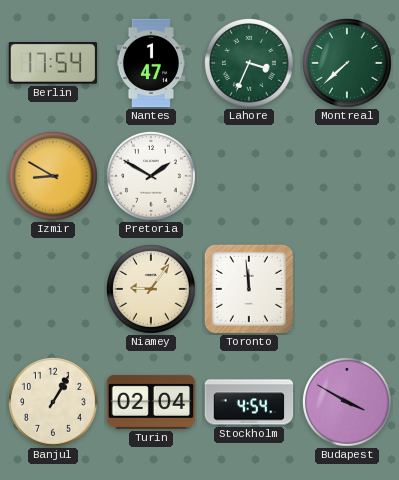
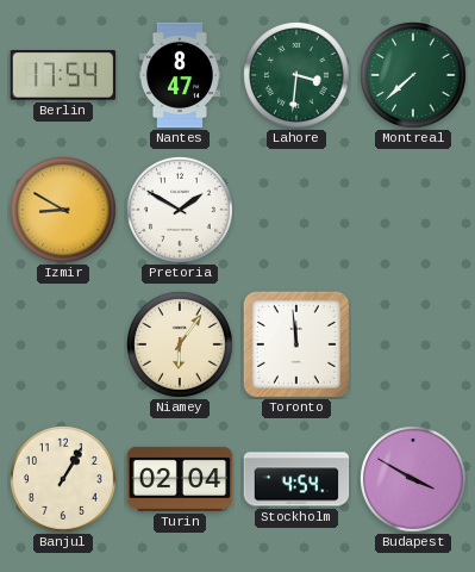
Nantes: 1:47 -> 8:47 (179, 75)
Lahore: 3:34 -> 3:31 (298, 76)
Niamey: 9:06 -> 6:06 (181, 346)
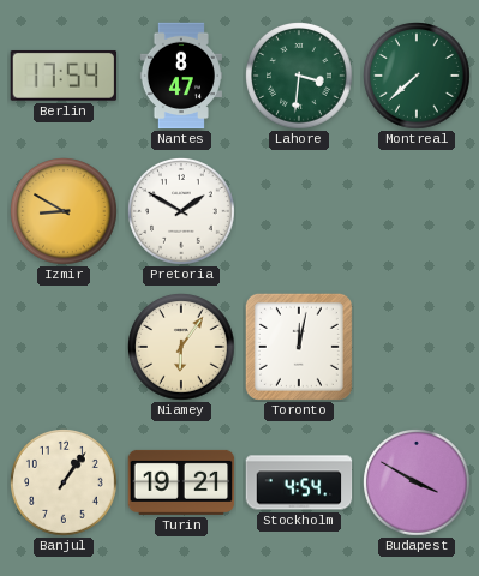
Toronto: 11:59 -> 12:02 (299, 347)
Banjul: 1:05 -> 1:06 (65, 484)
Turin: 02:04 -> 19:21 (181, 482)
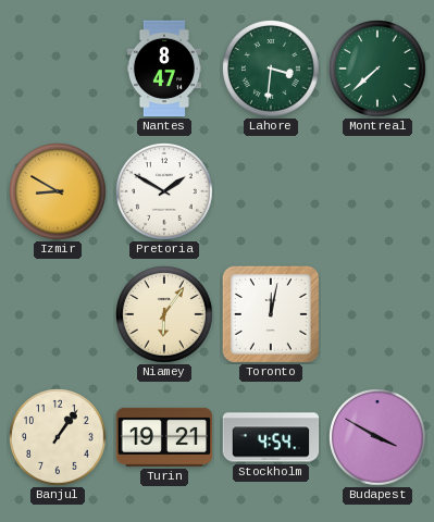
Berlin: 17:54 -> none (64, 76)
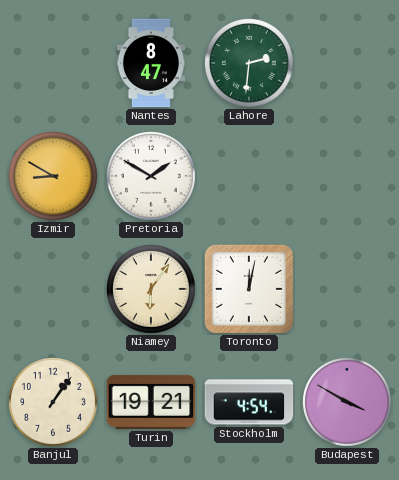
Lahore: 3:31 -> 2:31 (250, 64)
Montreal: 7:38 -> none (379, 70)
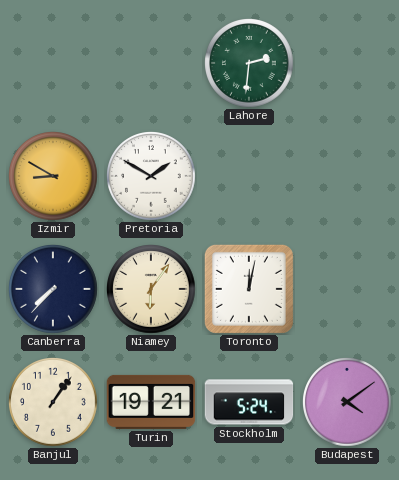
Nantes: 8:47 -> none (150, 63)
Canberra: none -> 7:37 (54, 290)
Stockholm: 4:54 -> 5:24 (249, 402)
Budapest: 3:50 -> 4:09 (348, 403)
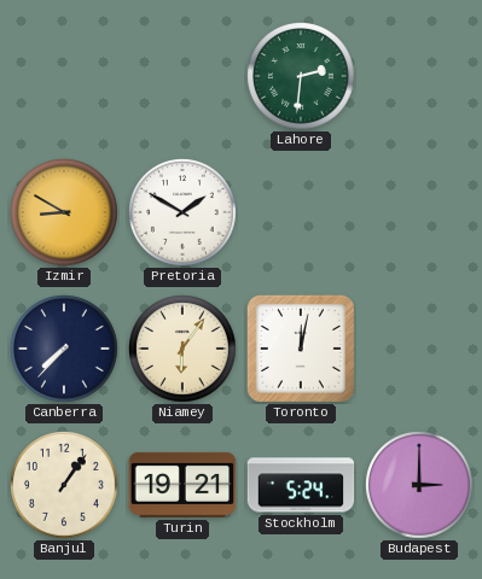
Budapest: 4:09 -> 3:00 (420, 486)
